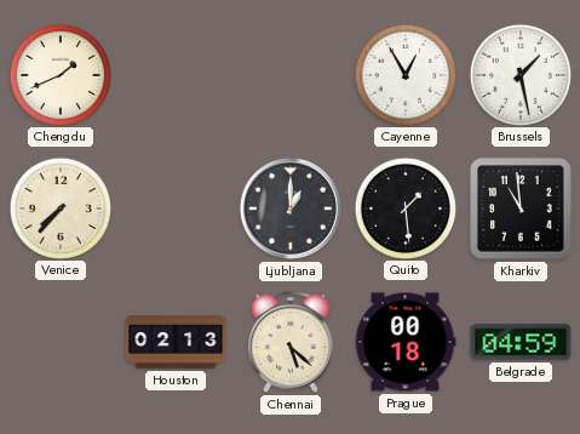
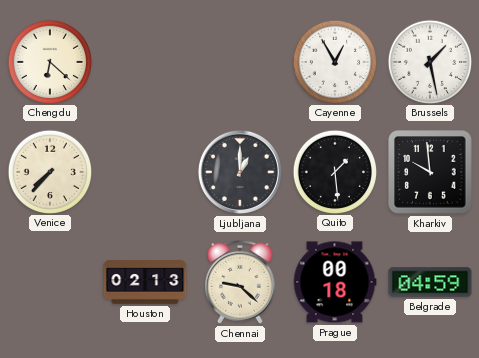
Chengdu: 1:41 -> 6:22 (49, 61)
Kharkiv: 10:59 -> 9:59 (430, 172)
Chennai: 5:22 -> 9:22 (241, 282)
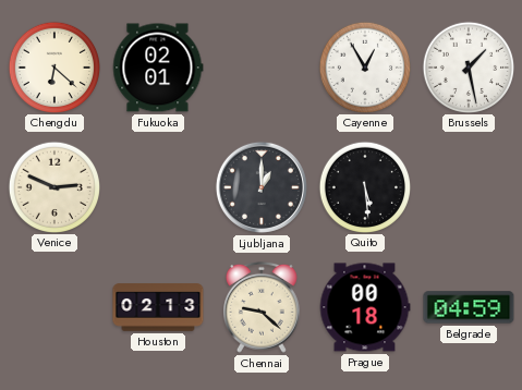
Fukuoka: none -> 02:01 (158, 68)
Venice: 7:37 -> 2:49 (53, 186)
Quito: 1:29 -> 5:29 (364, 186)
Kharkiv: 9:59 -> none (430, 172)
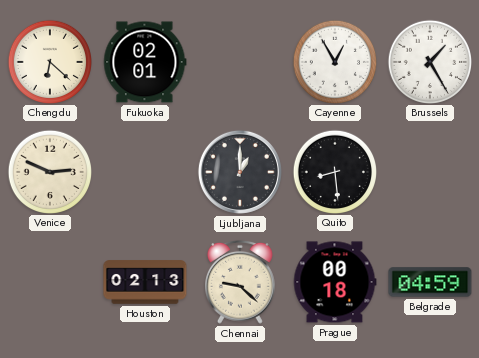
Brussels: 1:28 -> 1:25 (429, 61)
Quito: 5:29 -> 8:29 (334, 171)
